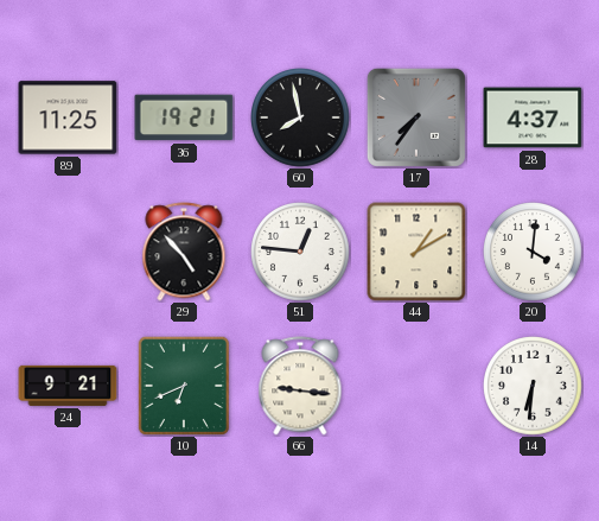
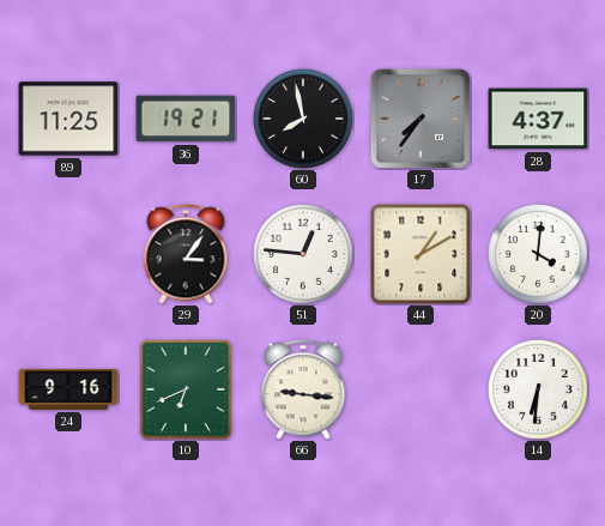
29: 4:53 -> 3:06 (186, 254)
24: 9:21 -> 9:16 (68, 389)
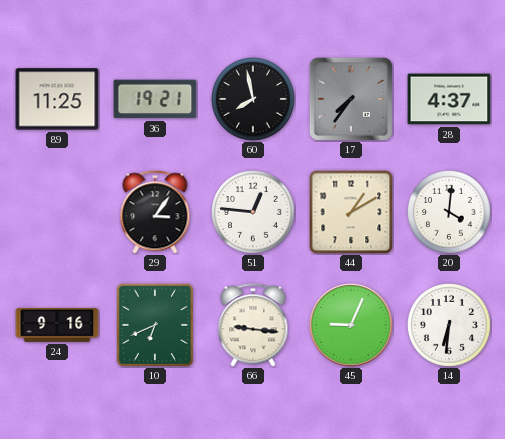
45: none -> 9:04 (351, 325)
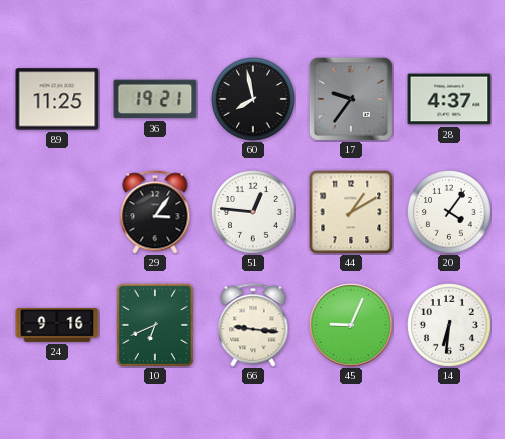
17: 7:36 -> 9:36 (351, 99)
20: 4:01 -> 4:06 (450, 213)
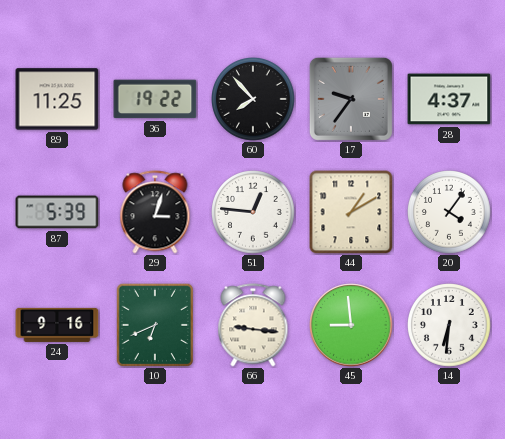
36: 19:21 -> 19:22 (155, 99)
60: 7:58 -> 7:53 (254, 100)
87: none -> 5:39 (57, 212)
29: 3:06 -> 3:03 (155, 212)
45: 9:04 -> 8:59 (351, 325)
